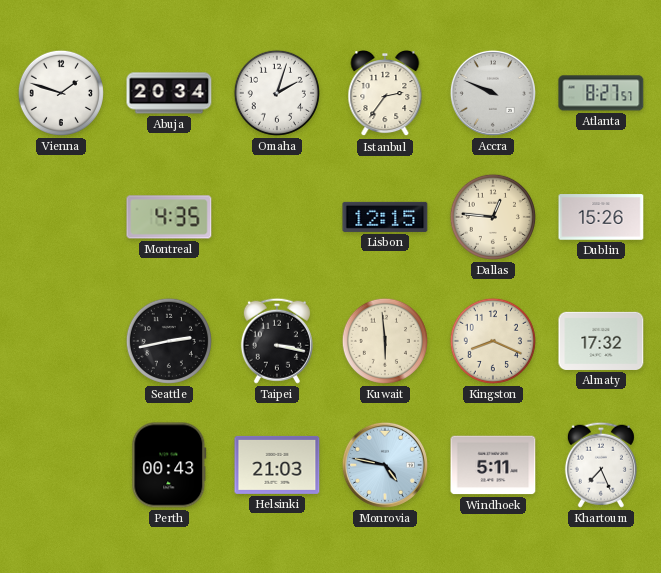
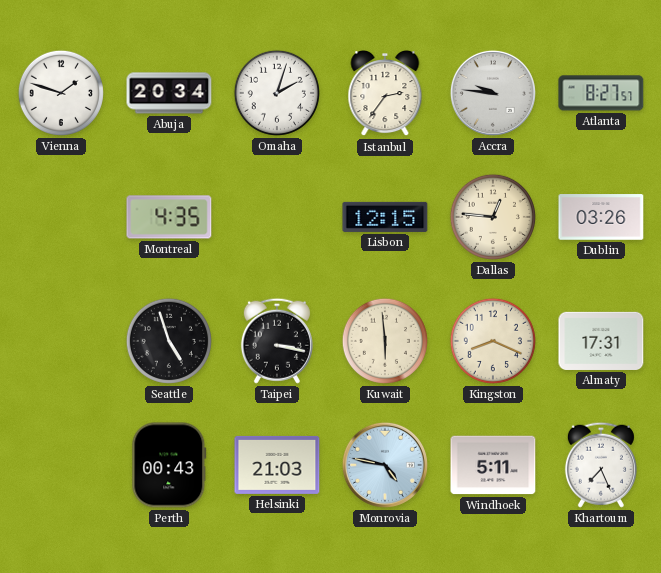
Accra: 9:49 -> 9:46 (493, 93)
Dublin: 15:26 -> 03:26 (601, 217)
Seattle: 2:43 -> 4:57 (169, 341)
Almaty: 17:32 -> 17:31 (601, 341)
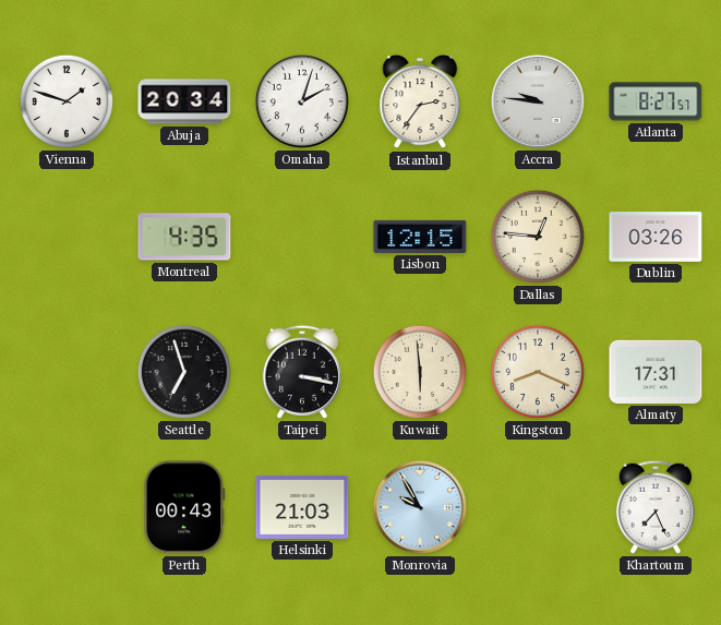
Seattle: 4:57 -> 6:57 (184, 372)
Monrovia: 4:47 -> 9:55 (420, 507)
Windhoek: 5:11 -> none (493, 465)
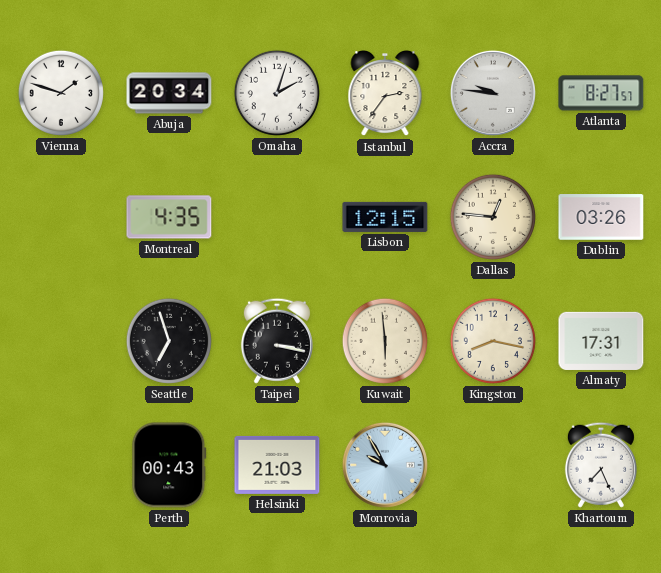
Kingston: 8:19 -> 8:17 (493, 341)
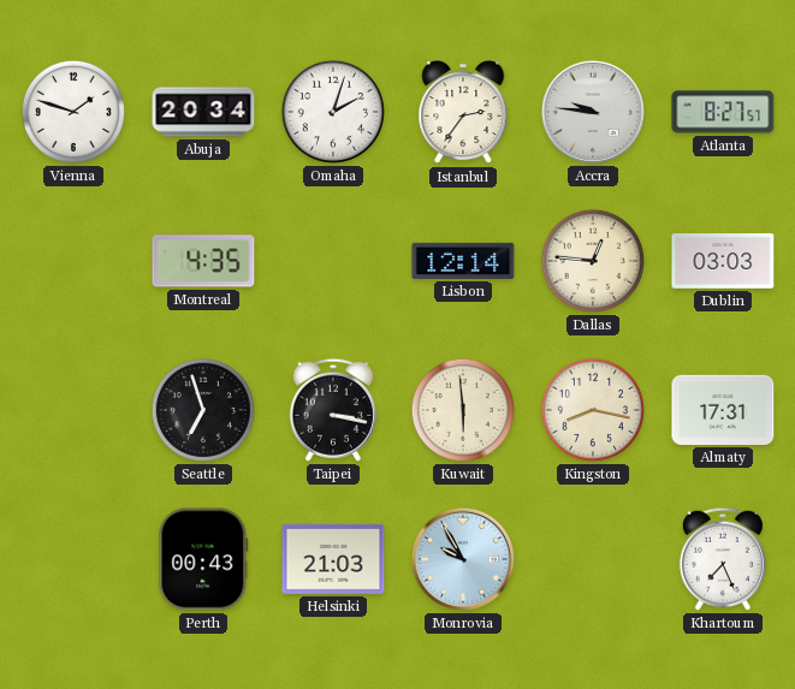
Lisbon: 12:15 -> 12:14 (463, 261)
Dublin: 03:26 -> 03:03 (723, 261)
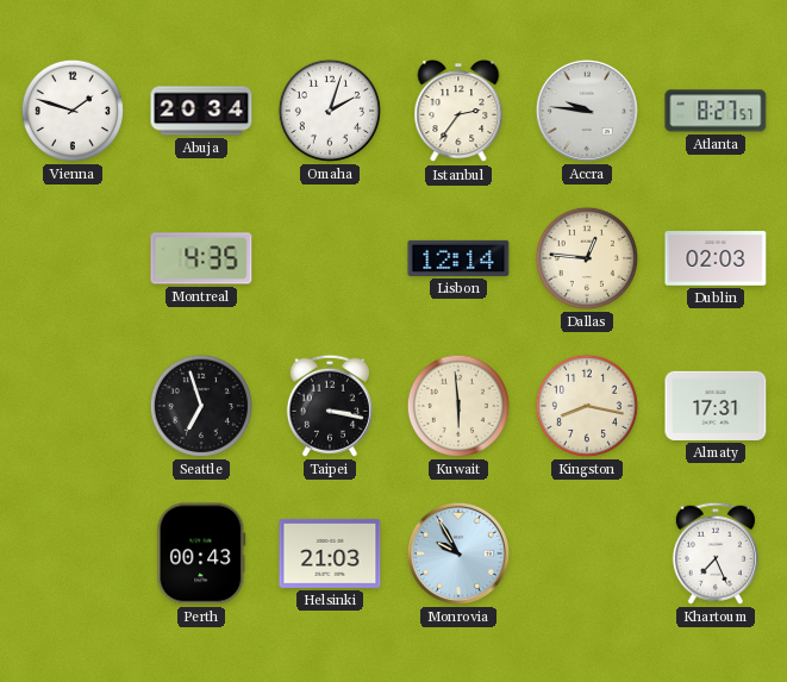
Dublin: 03:03 -> 02:03 (716, 258)
